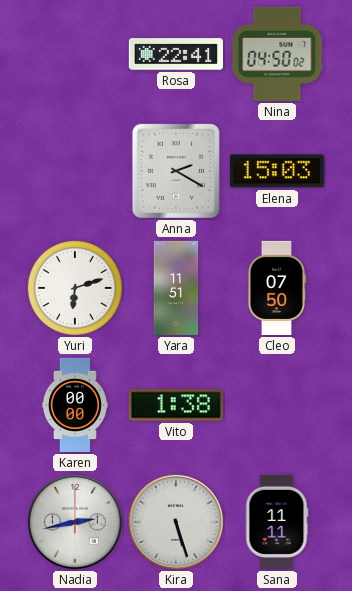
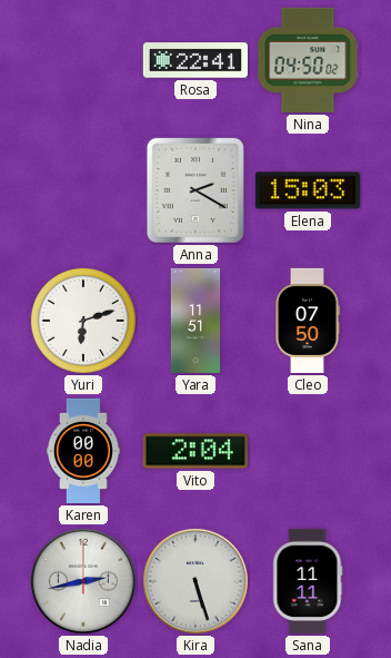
Vito: 1:38 -> 2:04 (195, 451)
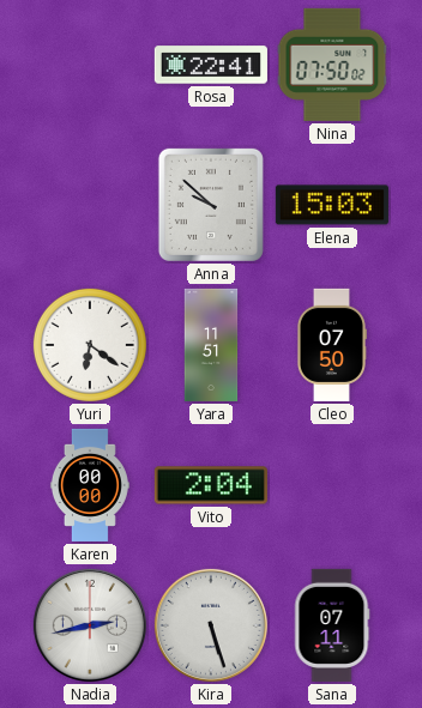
Nina: 04:50 -> 07:50 (332, 65)
Anna: 2:20 -> 9:52 (211, 205)
Yuri: 6:12 -> 6:21 (90, 345)
Sana: 11:11 -> 07:11 (332, 625)
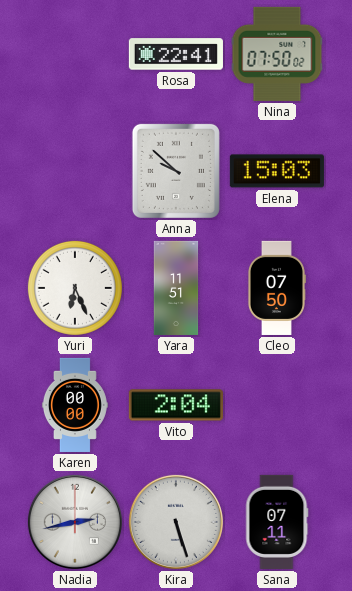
Yuri: 6:21 -> 6:26 (75, 288)
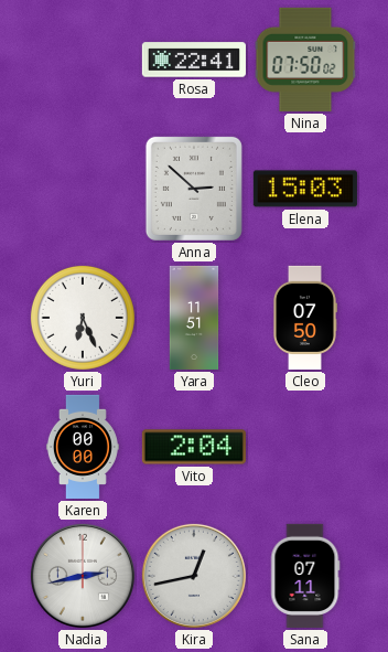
Anna: 9:52 -> 2:52 (194, 189)
Kira: 5:27 -> 12:43 (194, 576)
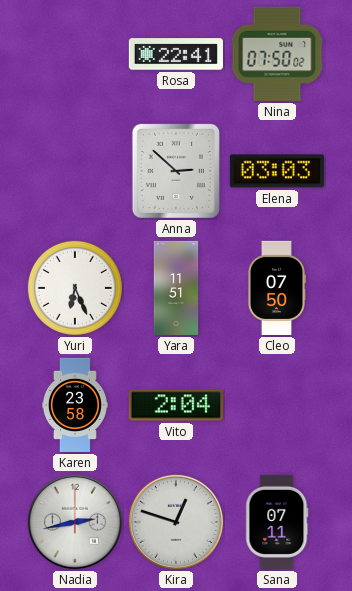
Elena: 15:03 -> 03:03 (277, 171)
Karen: 00:00 -> 23:58 (75, 405)
Kira: 12:43 -> 12:48 (176, 522)
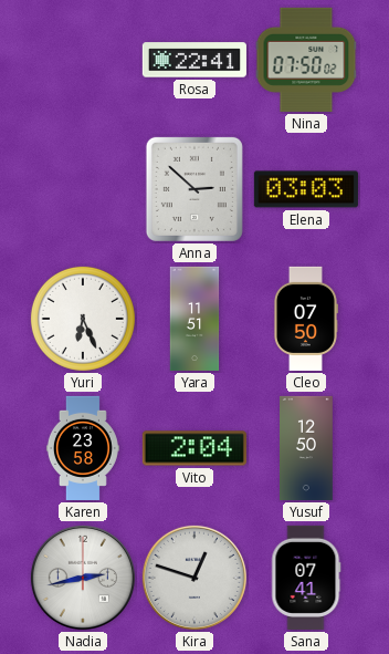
Yusuf: none -> 12:50 (307, 448)
Sana: 07:11 -> 07:41 (306, 578)
